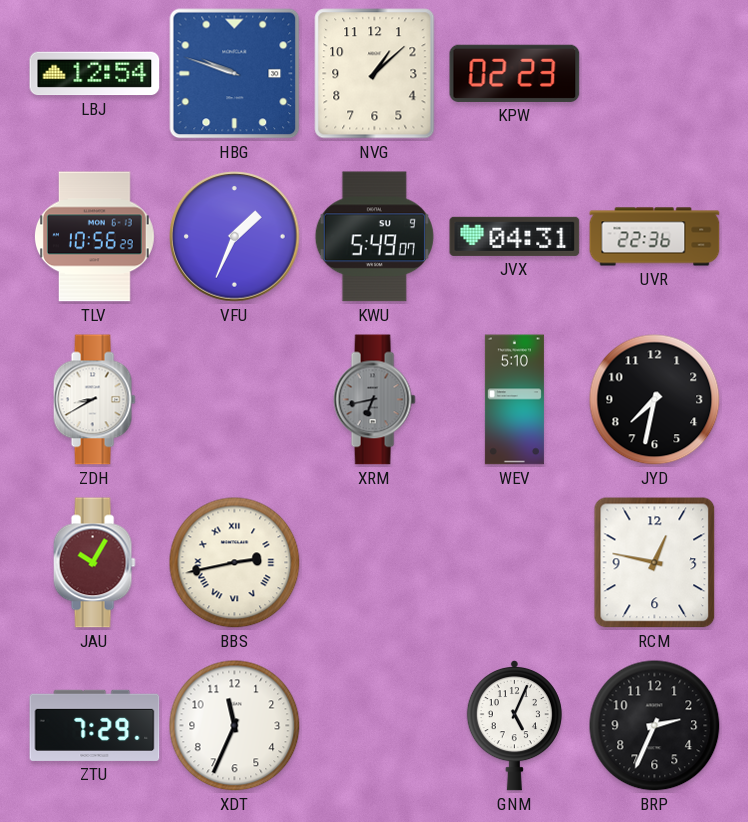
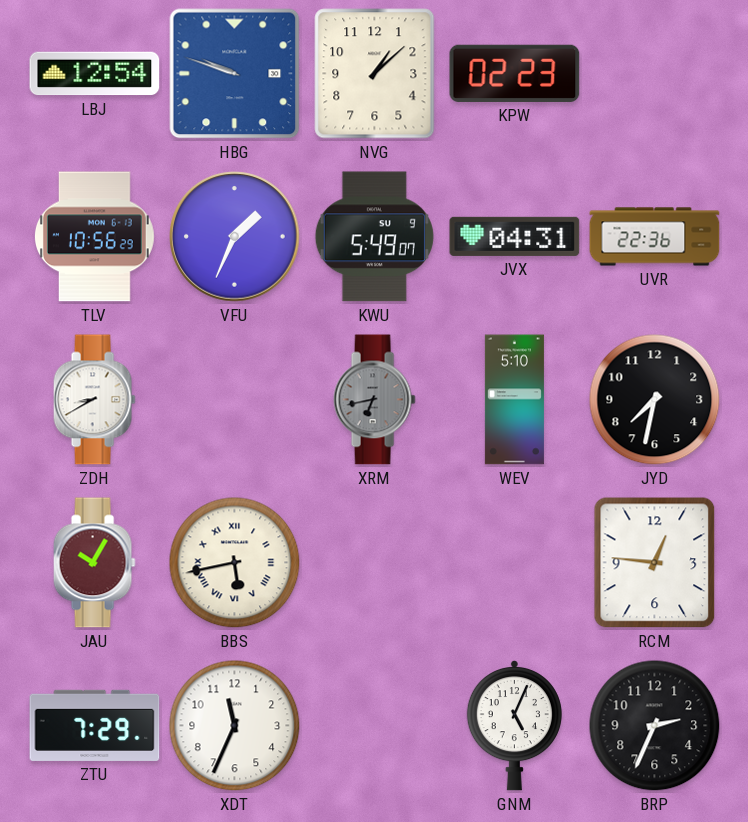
BBS: 2:43 -> 5:43 (235, 563)
RCM: 12:47 -> 12:46 (655, 563)
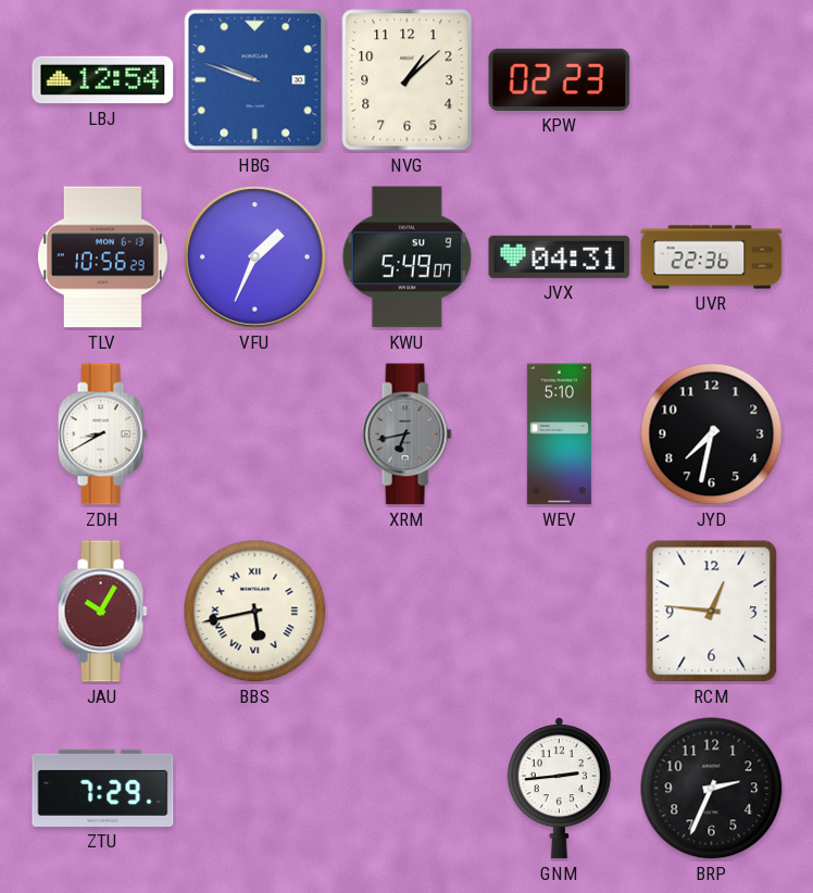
XDT: 11:34 -> none (235, 726)
GNM: 5:04 -> 2:44 (559, 789)
